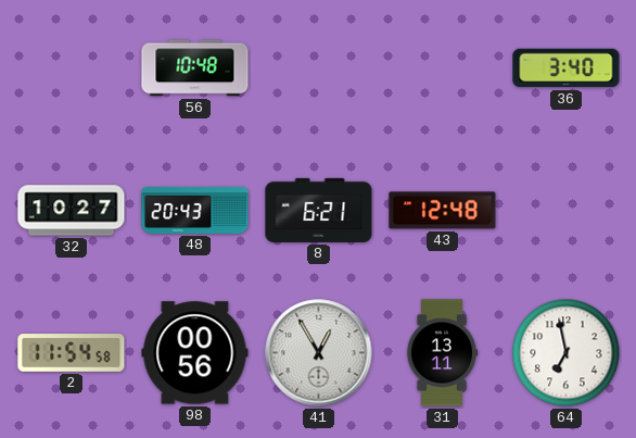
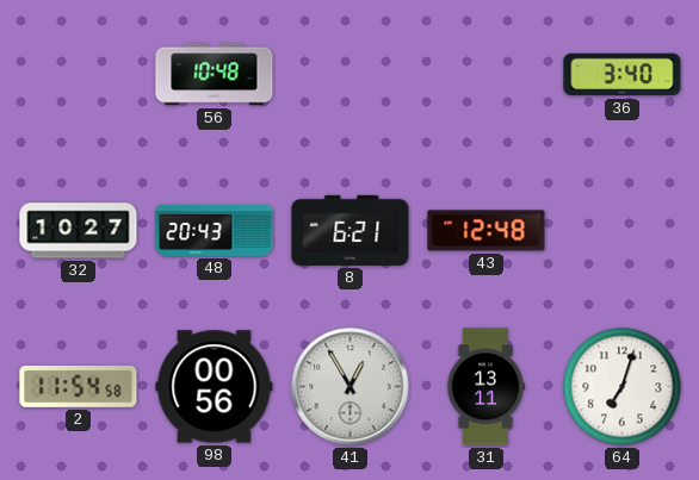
64: 6:58 -> 7:03 (623, 387)
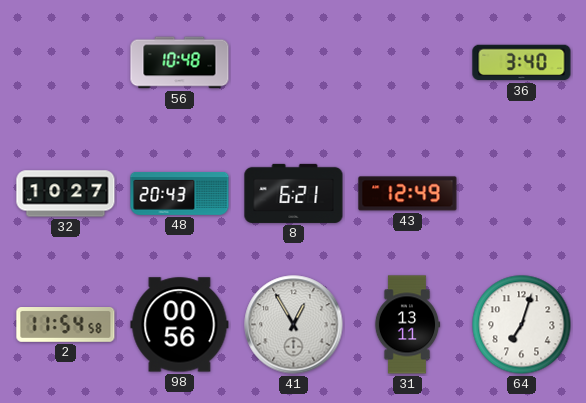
43: 12:48 -> 12:49 (408, 194)
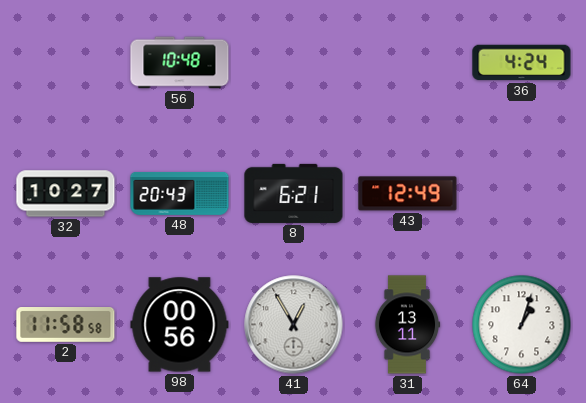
36: 3:40 -> 4:24 (522, 63)
2: 11:54 -> 11:58 (66, 325)
64: 7:03 -> 1:03 (522, 325)
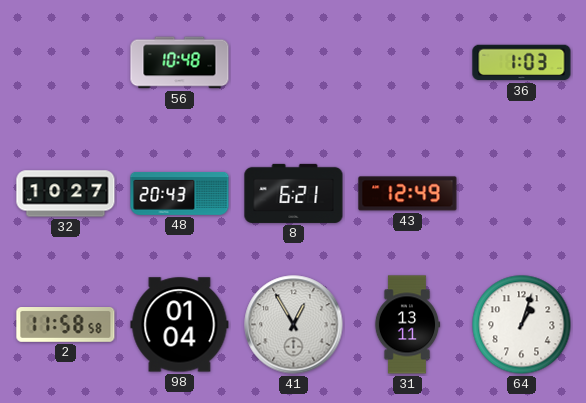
36: 4:24 -> 1:03 (522, 63)
98: 00:56 -> 01:04 (180, 325)
